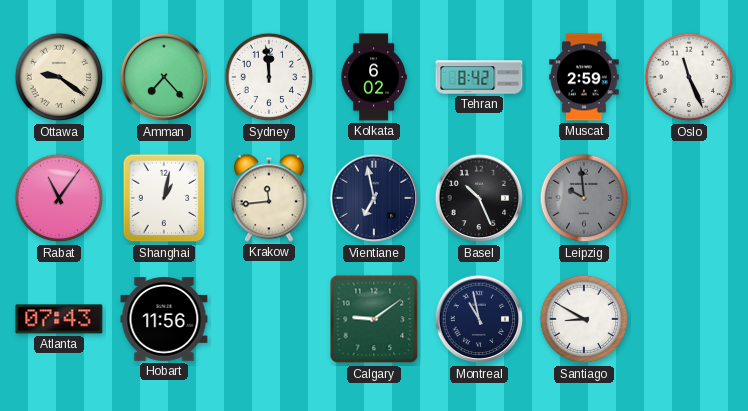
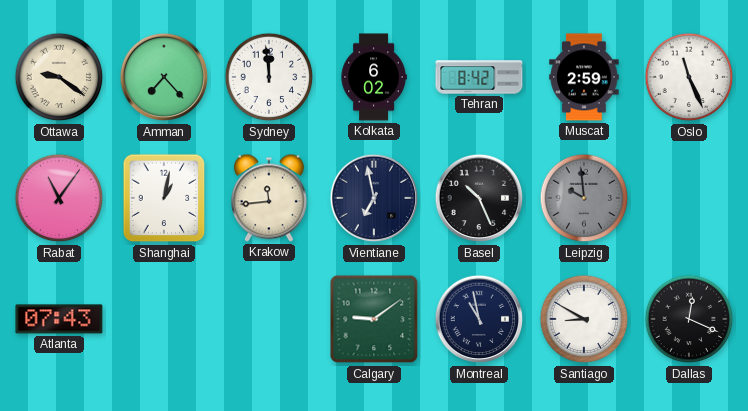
Hobart: 11:56 -> none (164, 320)
Dallas: none -> 12:19 (689, 319)
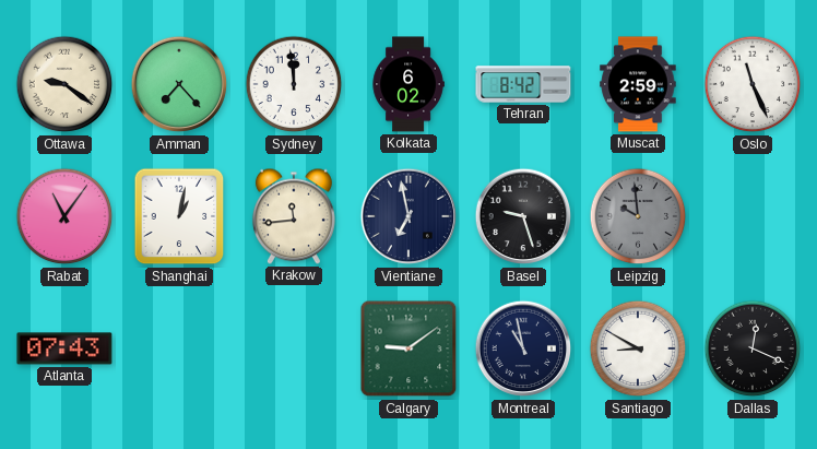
Basel: 10:26 -> 9:27 (523, 216)
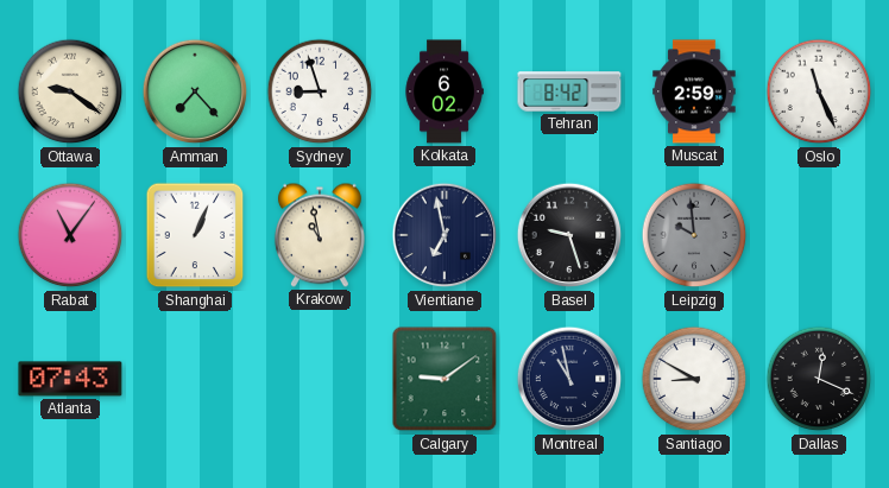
Sydney: 11:59 -> 8:57 (320, 91)
Shanghai: 1:02 -> 1:04 (195, 235)
Krakow: 11:44 -> 10:58 (320, 235)
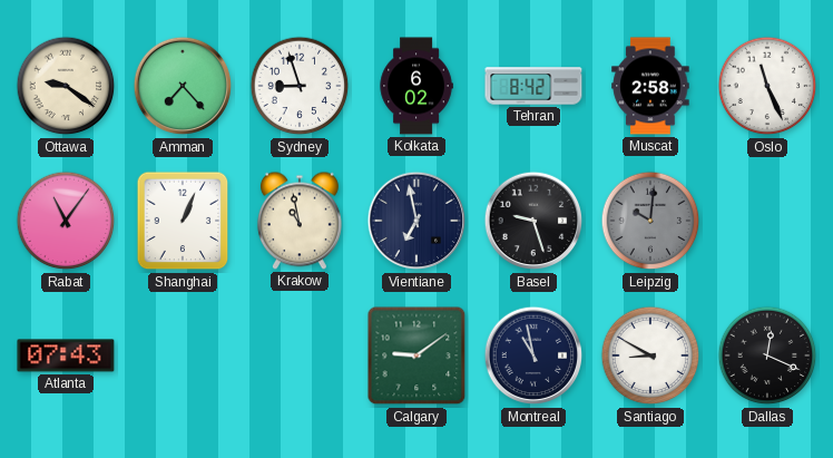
Muscat: 2:59 -> 2:58 (650, 86)
Leipzig: 9:59 -> 10:01 (650, 221)
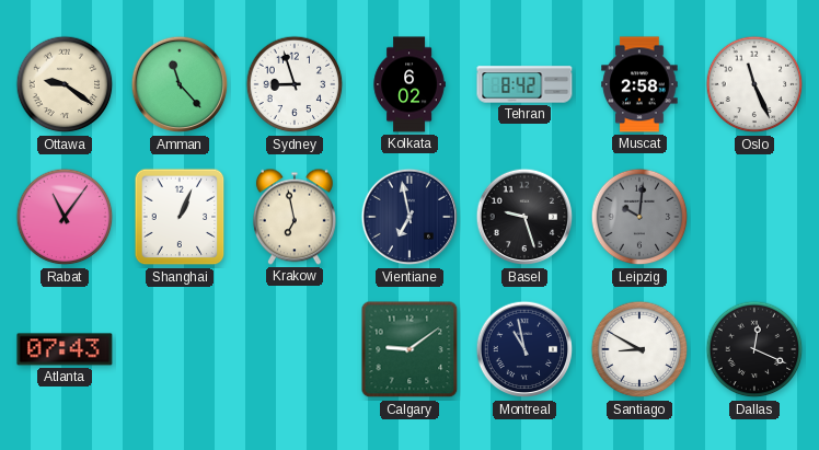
Amman: 7:23 -> 11:23 (180, 84)
Krakow: 10:58 -> 6:58 (295, 217)
